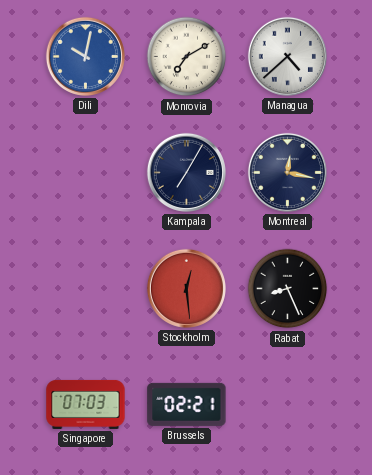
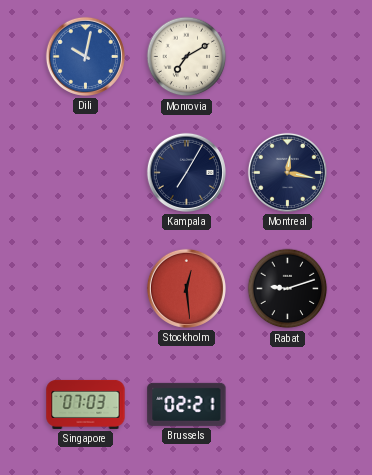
Managua: 4:38 -> none (287, 56)
Rabat: 8:26 -> 9:12 (288, 289)
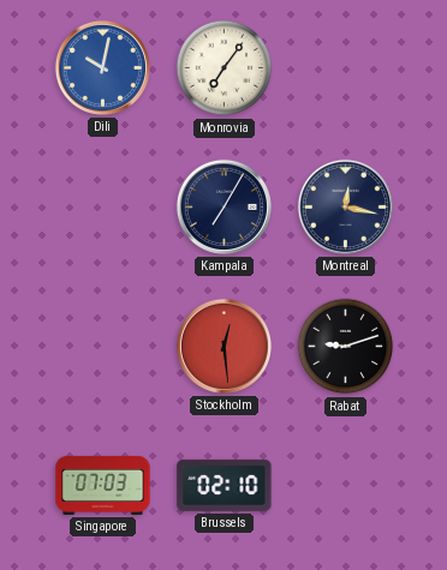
Monrovia: 7:10 -> 7:06 (225, 68)
Brussels: 02:21 -> 02:10 (225, 485)
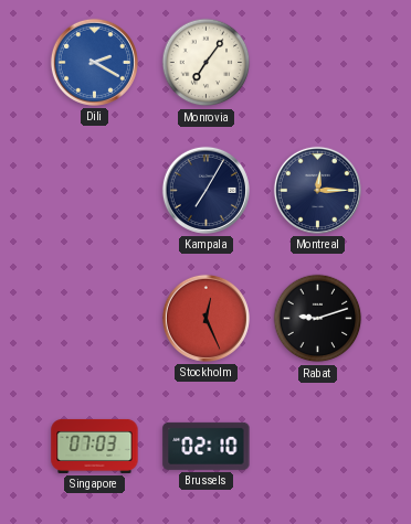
Dili: 10:02 -> 2:20 (94, 62)
Montreal: 12:17 -> 12:15 (317, 190)
Stockholm: 12:29 -> 12:26 (205, 318)
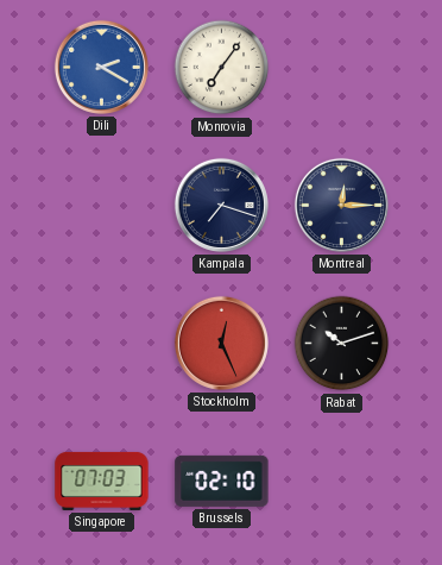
Kampala: 7:05 -> 7:18 (221, 205)
Rabat: 9:12 -> 10:12 (342, 344)
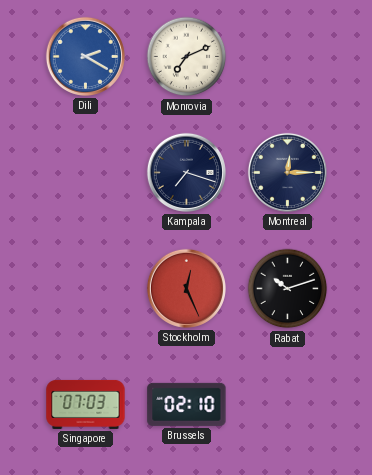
Monrovia: 7:06 -> 7:11 (187, 57)
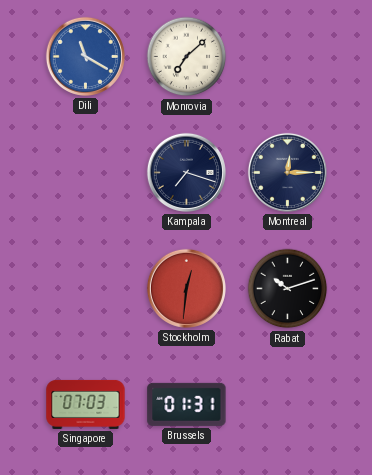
Dili: 2:20 -> 11:20 (85, 56)
Monrovia: 7:11 -> 7:08 (187, 57)
Stockholm: 12:26 -> 12:31 (186, 288)
Brussels: 02:10 -> 01:31 (187, 404)
